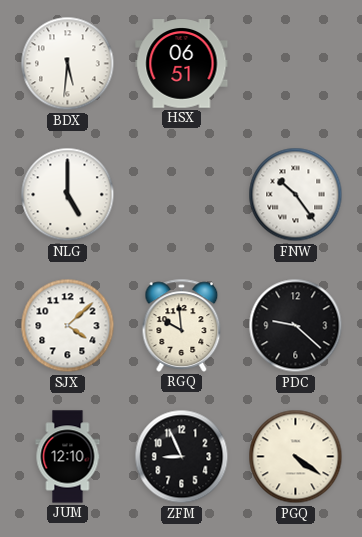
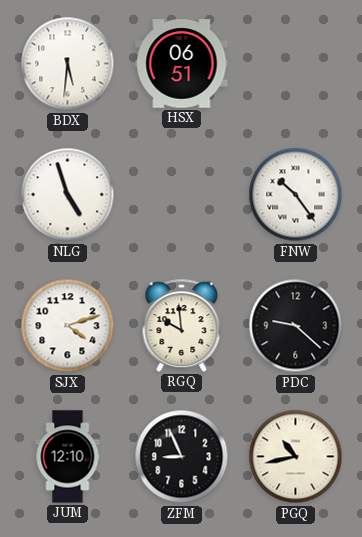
NLG: 5:00 -> 4:57 (68, 195)
SJX: 4:08 -> 4:12 (68, 326)
PGQ: 4:21 -> 10:43 (296, 457)
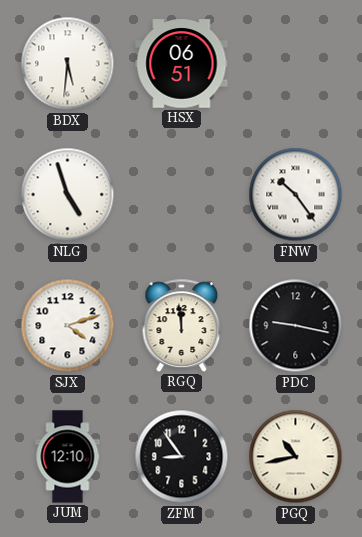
RGQ: 9:59 -> 11:59 (182, 325)
PDC: 9:22 -> 9:17 (296, 326)
ZFM: 8:56 -> 8:54 (182, 457)
